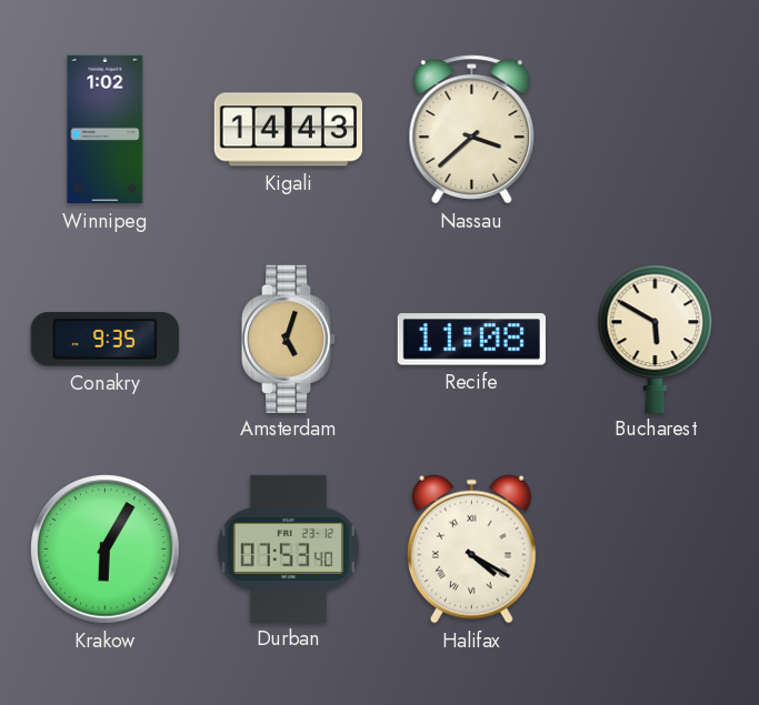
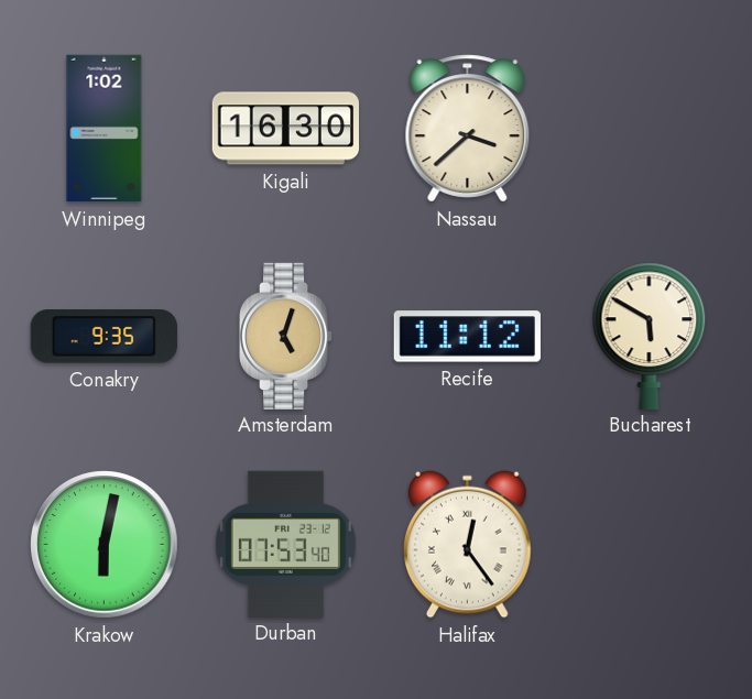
Kigali: 14:43 -> 16:30 (285, 129)
Recife: 11:08 -> 11:12 (467, 337)
Krakow: 6:05 -> 6:02 (105, 545)
Halifax: 4:20 -> 12:24 (468, 544)
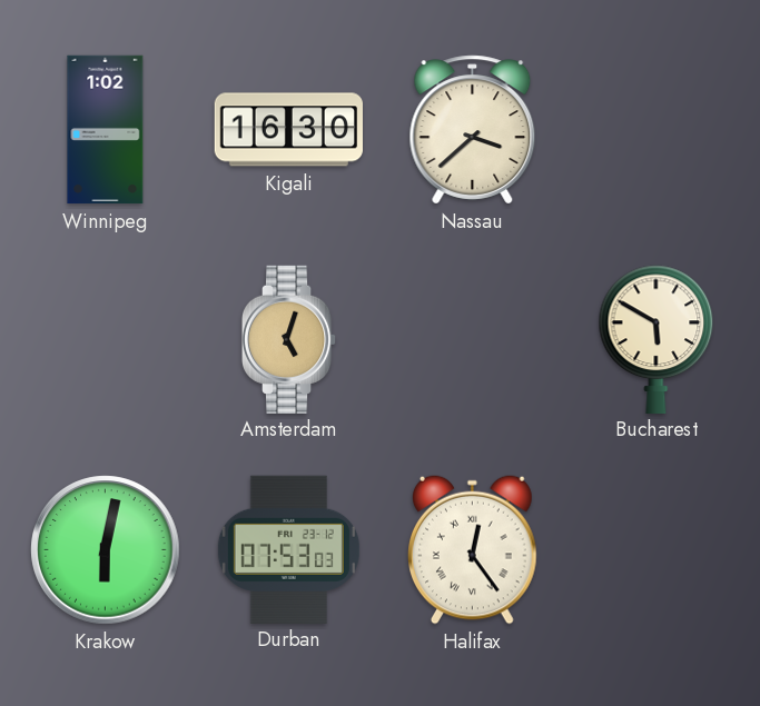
Conakry: 9:35 -> none (103, 337)
Recife: 11:12 -> none (467, 337)
Durban: 07:53:40 -> 07:53:03 (288, 549)
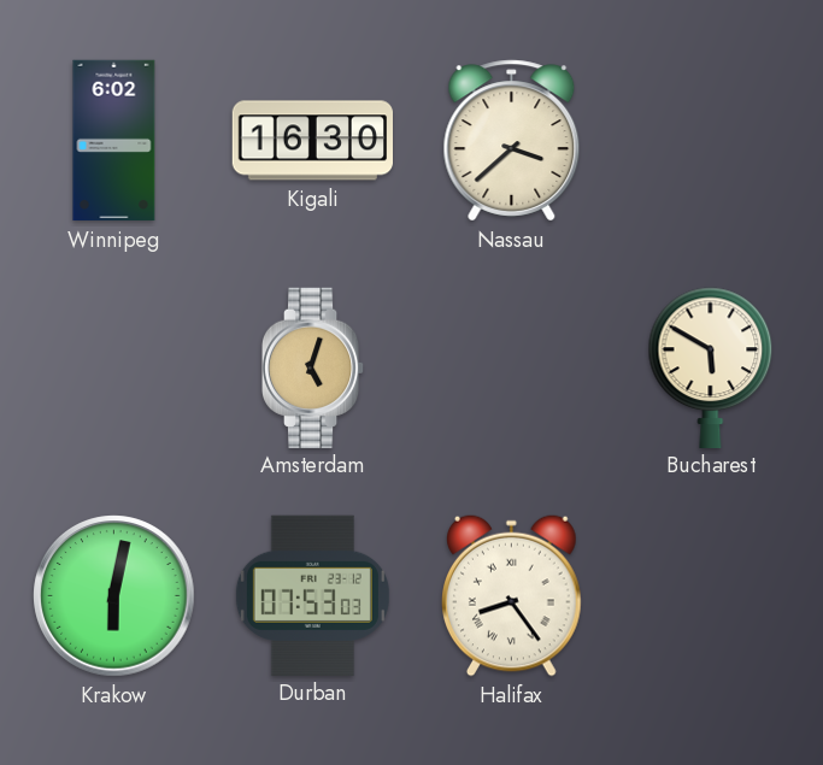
Winnipeg: 1:02 -> 6:02 (114, 141)
Halifax: 12:24 -> 8:24 (512, 595)
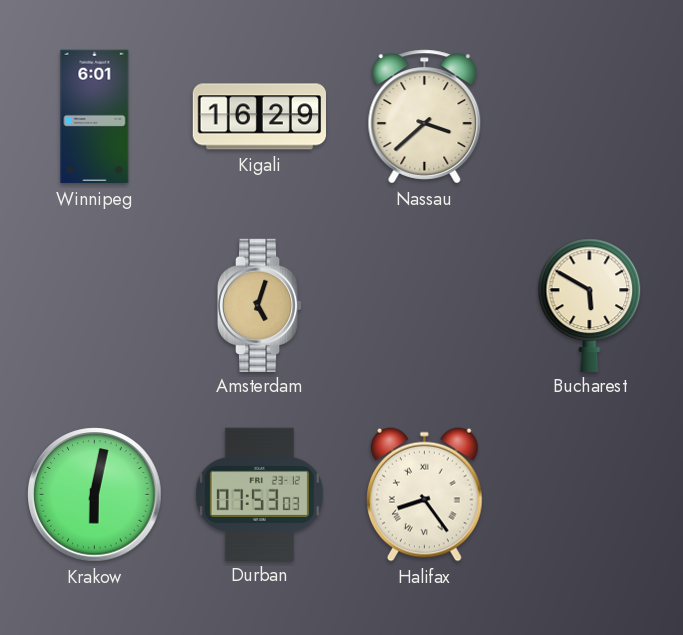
Winnipeg: 6:02 -> 6:01 (95, 117)
Kigali: 16:30 -> 16:29 (259, 117)
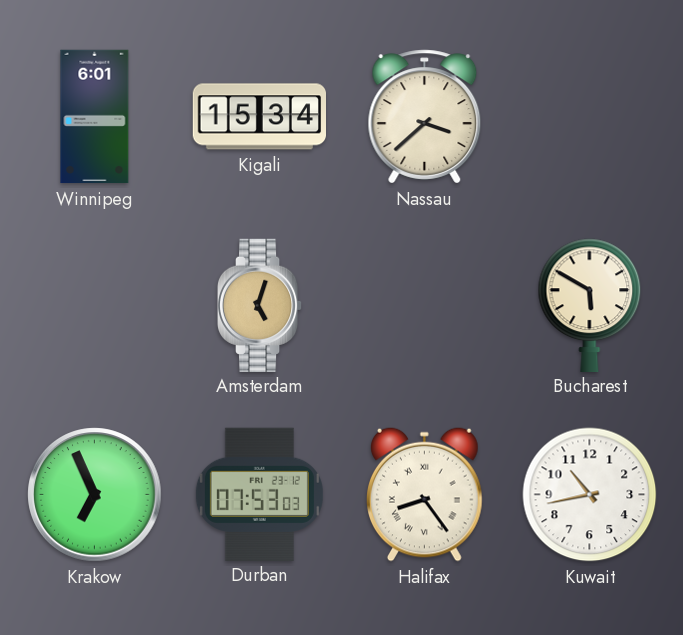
Kigali: 16:29 -> 15:34 (259, 117)
Krakow: 6:02 -> 6:56 (95, 495)
Kuwait: none -> 10:43 (590, 495)
